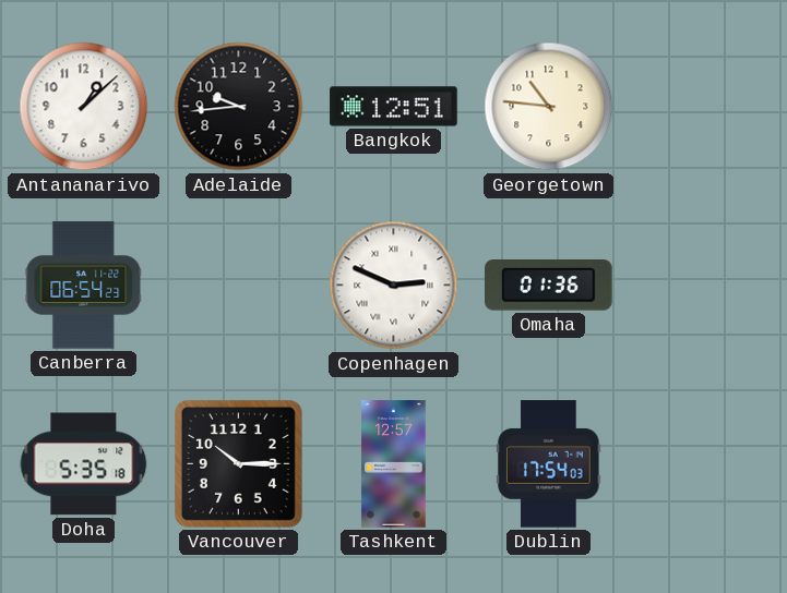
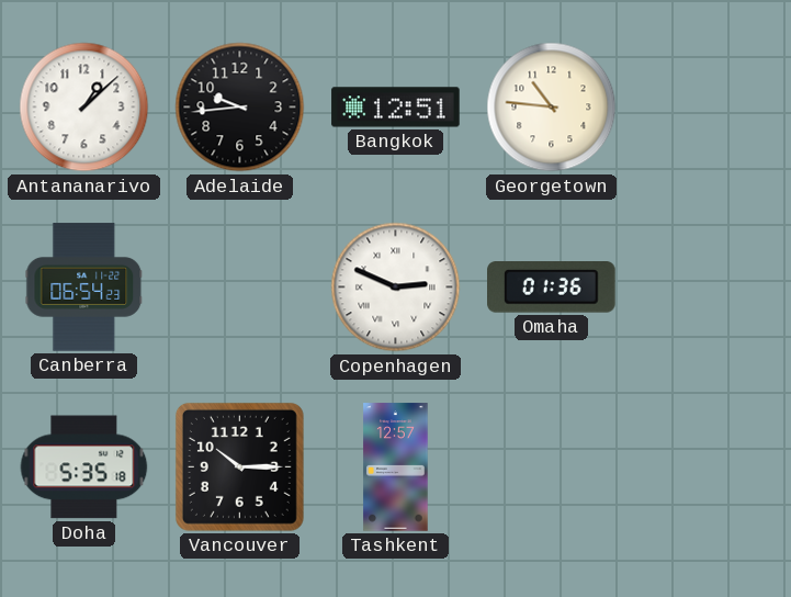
Dublin: 17:54 -> none (549, 464)
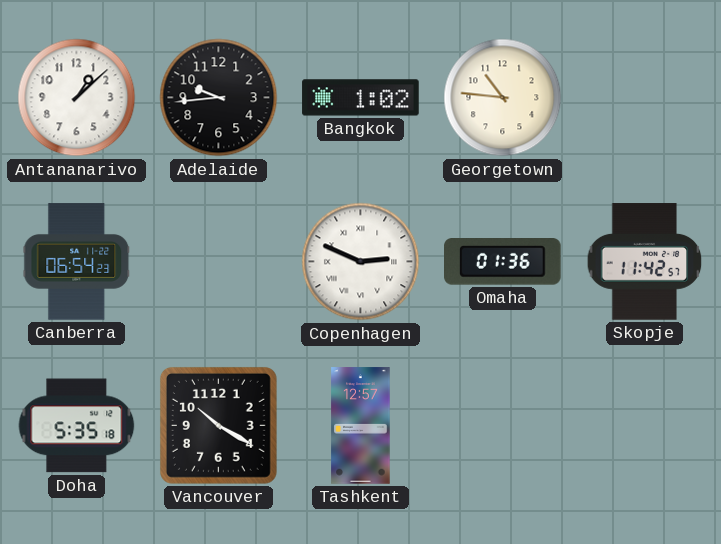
Bangkok: 12:51 -> 1:02 (361, 98)
Skopje: none -> 11:42 (645, 262)
Vancouver: 10:15 -> 10:20 (218, 425)
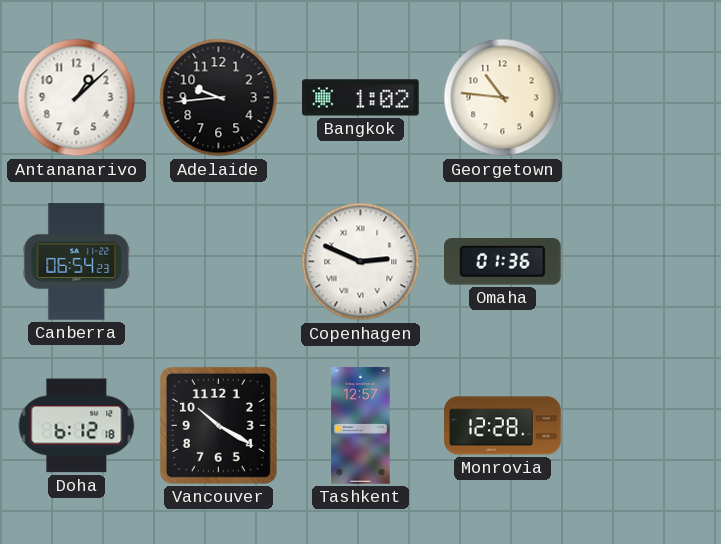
Skopje: 11:42 -> none (645, 262)
Doha: 5:35 -> 6:12 (77, 426)
Monrovia: none -> 12:28 (503, 426)
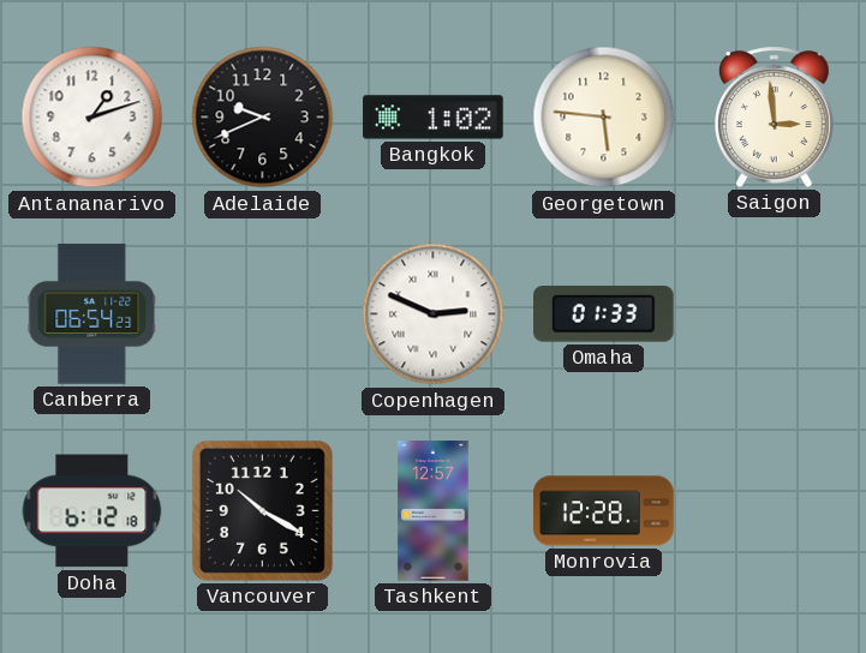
Antananarivo: 1:08 -> 1:12 (92, 118)
Adelaide: 9:44 -> 9:41 (263, 118)
Georgetown: 10:46 -> 5:46 (604, 118)
Saigon: none -> 2:59 (775, 116)
Omaha: 01:36 -> 01:33 (604, 314)
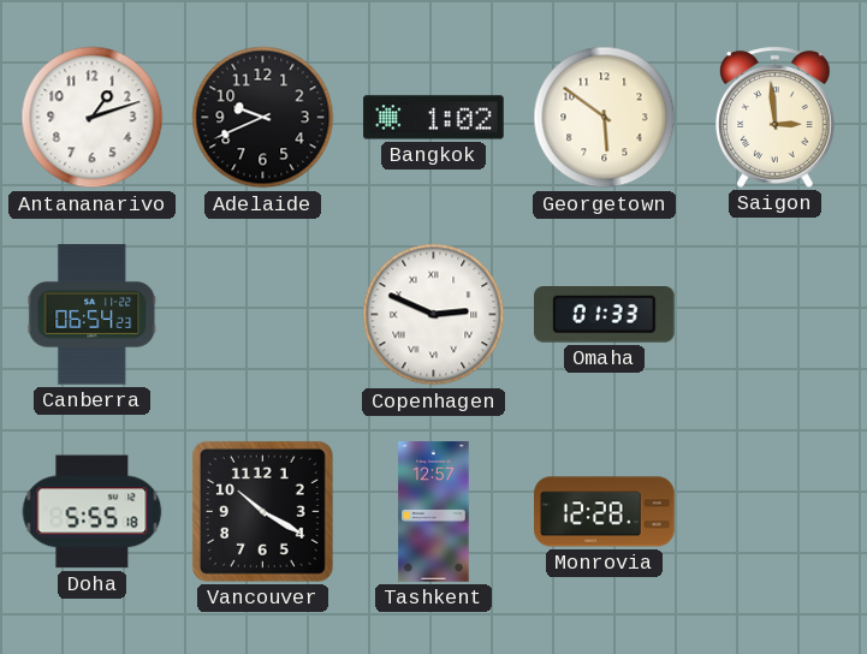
Georgetown: 5:46 -> 5:51 (605, 118)
Doha: 6:12 -> 5:55 (93, 512)
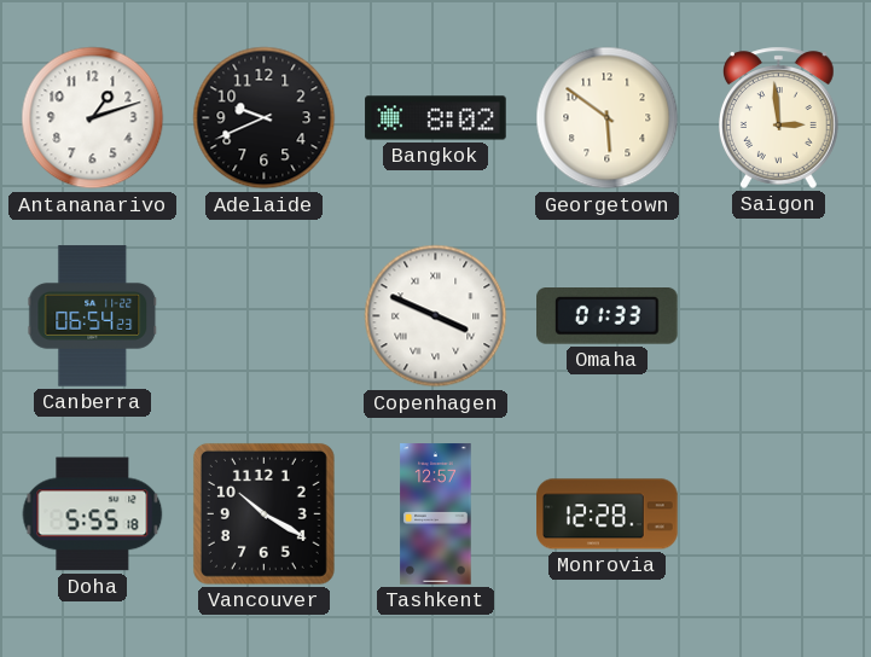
Bangkok: 1:02 -> 8:02 (436, 118)
Copenhagen: 2:49 -> 3:49 (436, 316)
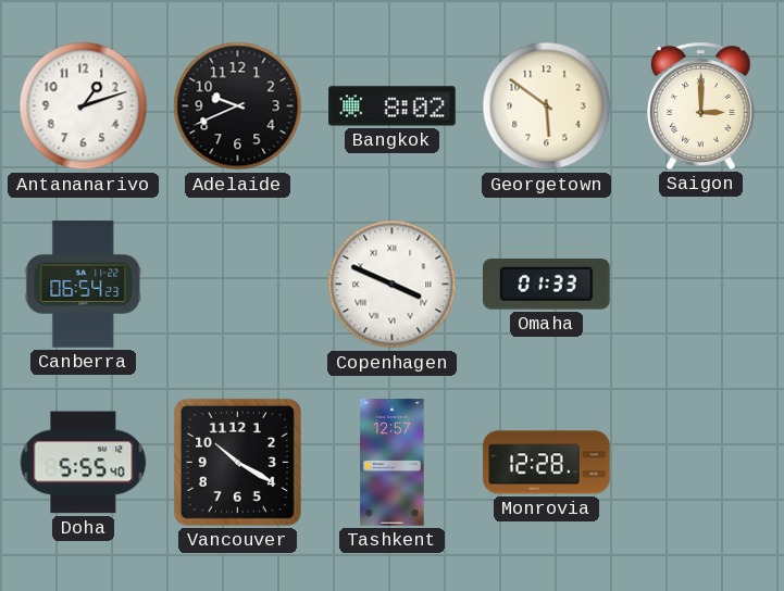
Saigon: 2:59 -> 3:00 (701, 105)
Doha: 5:55:18 -> 5:55:40 (84, 463)
